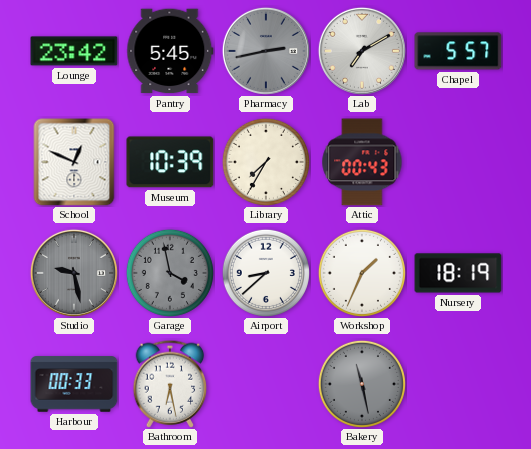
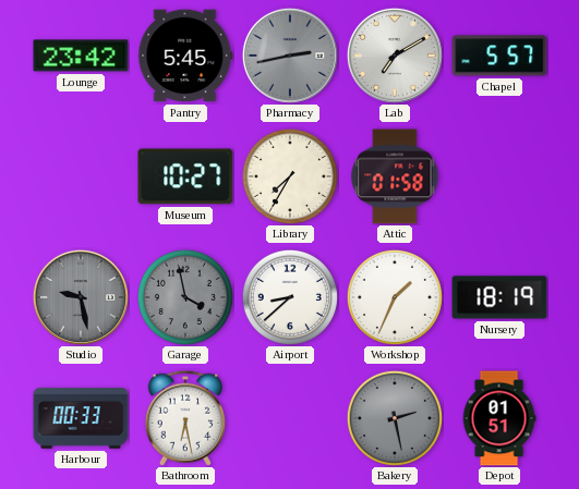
School: 12:49 -> none (74, 162)
Museum: 10:39 -> 10:27 (185, 176)
Attic: 00:43 -> 01:58 (395, 176)
Bakery: 11:28 -> 2:28 (395, 418)
Depot: none -> 01:51 (499, 418)
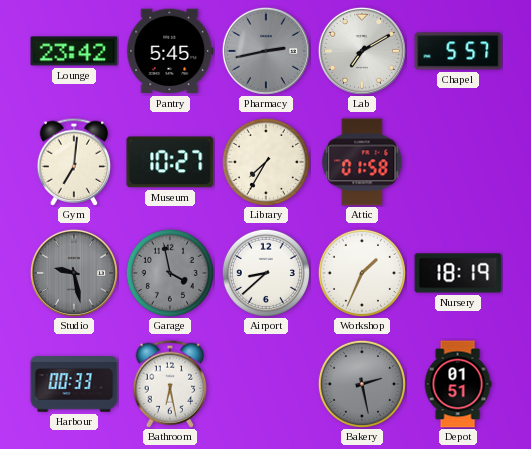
Gym: none -> 7:01 (74, 162)
